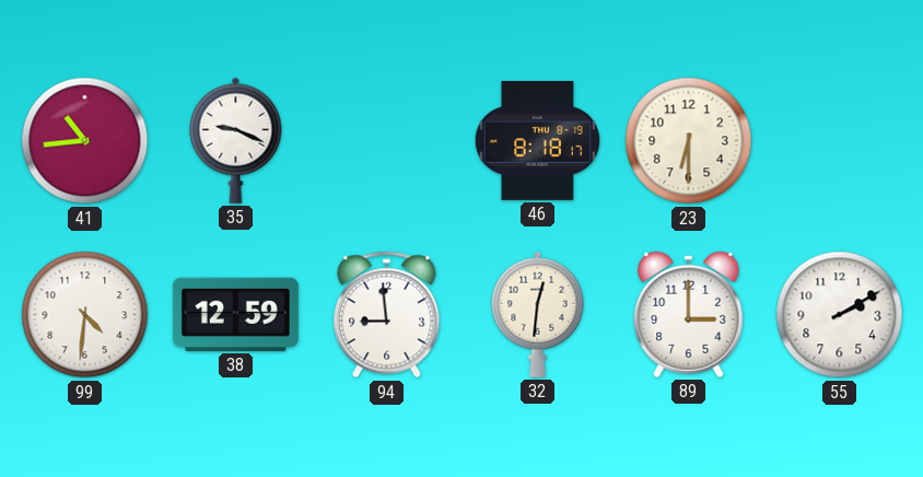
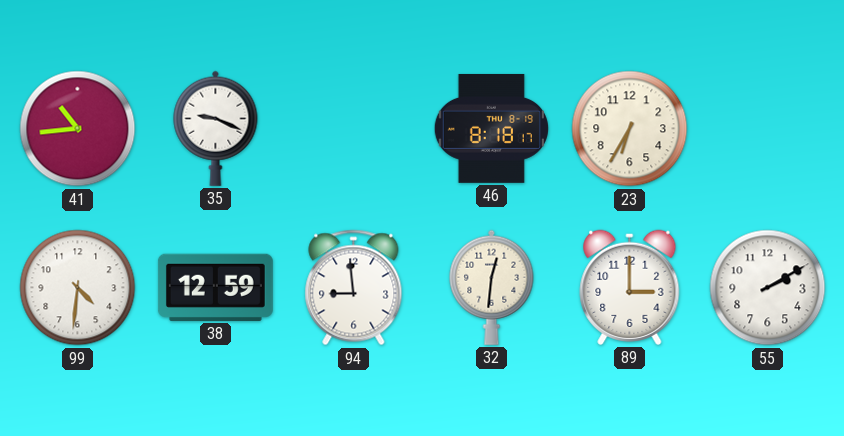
23: 6:30 -> 6:35 (630, 129)
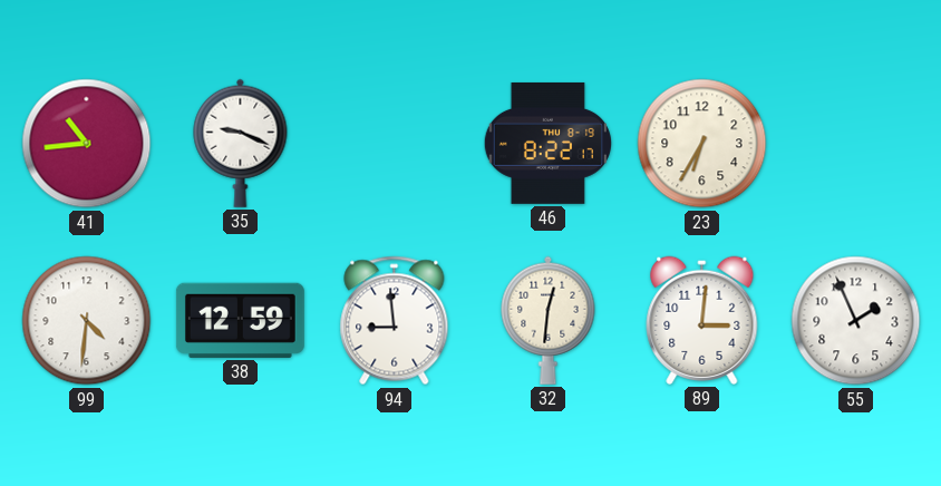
46: 8:18 -> 8:22 (547, 143)
89: 3:00 -> 3:01 (702, 320)
55: 2:10 -> 1:56 (856, 321)
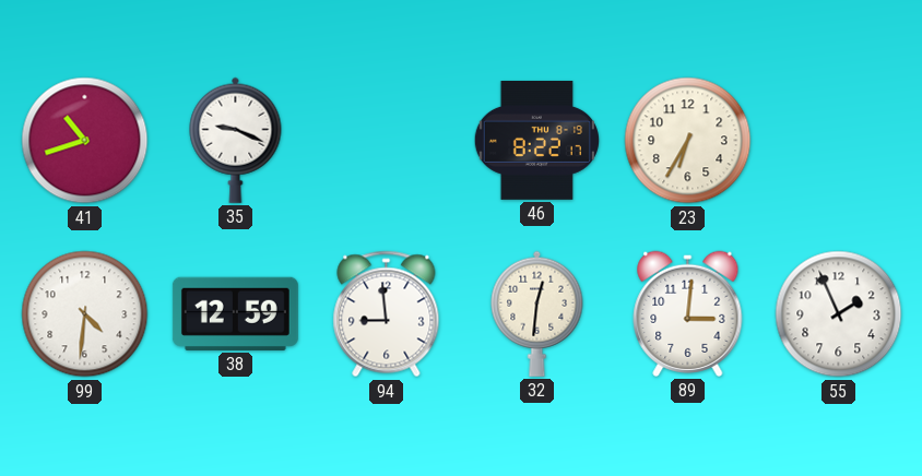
41: 10:44 -> 10:42 (85, 141)
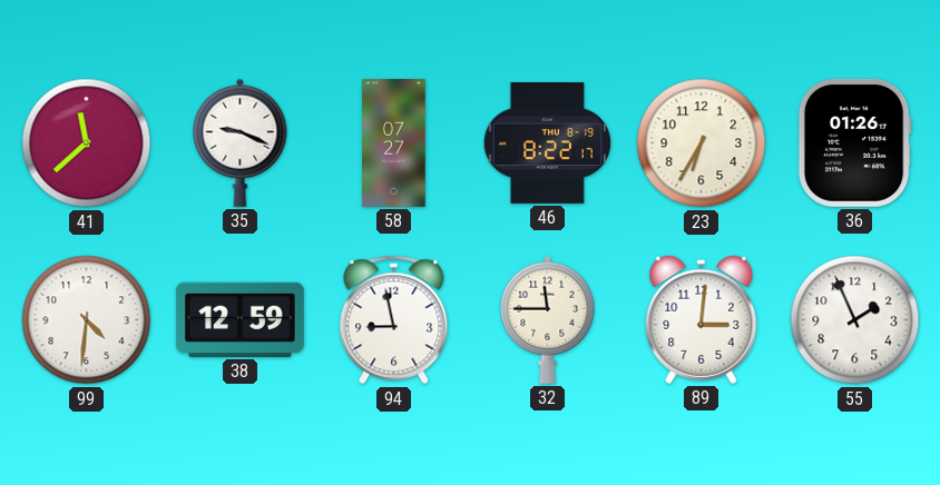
41: 10:42 -> 11:38 (87, 143)
58: none -> 07:27 (394, 143)
36: none -> 01:26 (854, 142)
94: 8:59 -> 8:58 (394, 320)
32: 12:31 -> 11:45 (548, 319)
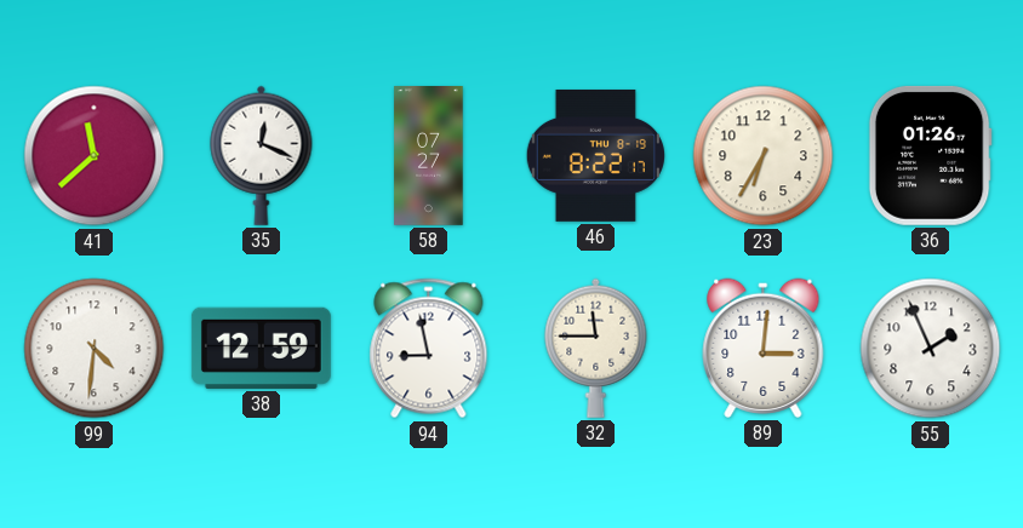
35: 9:19 -> 12:19 (262, 155)
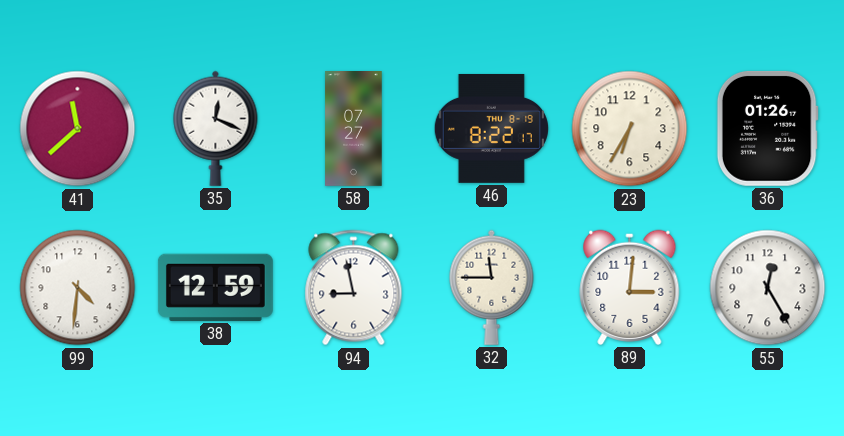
55: 1:56 -> 12:25 (768, 288)
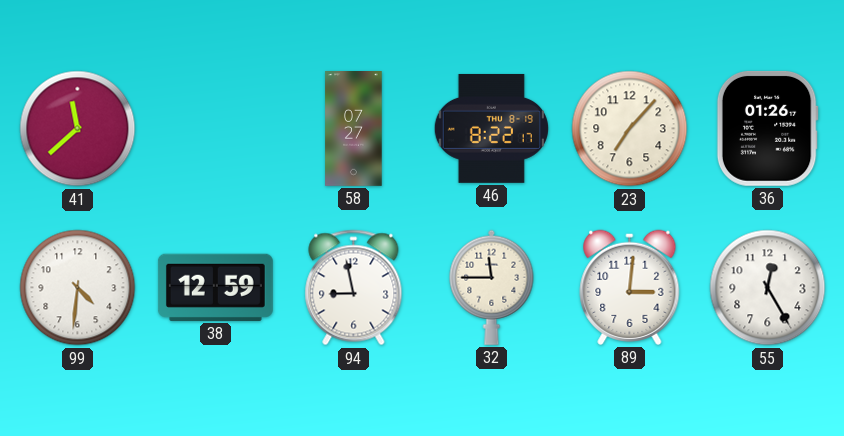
35: 12:19 -> none (216, 128)
23: 6:35 -> 7:07 (630, 129)
